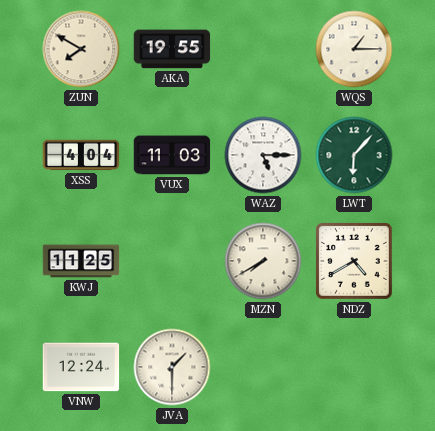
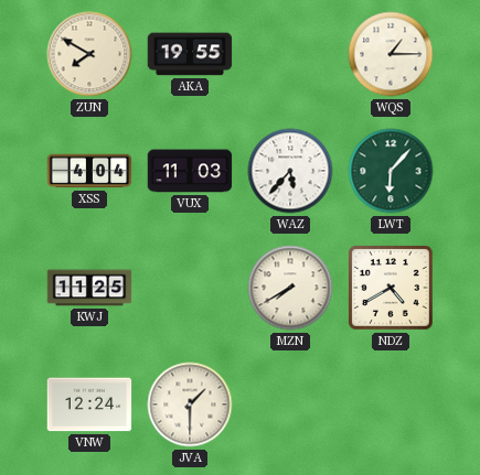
WAZ: 5:15 -> 5:37 (290, 171)
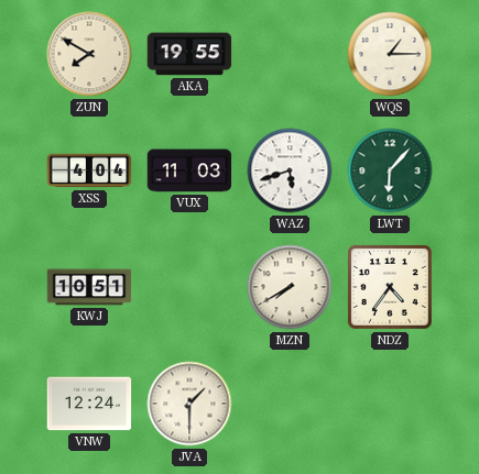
WAZ: 5:37 -> 5:42 (290, 170)
KWJ: 11:25 -> 10:51 (89, 287)
NDZ: 4:40 -> 4:36 (391, 288)
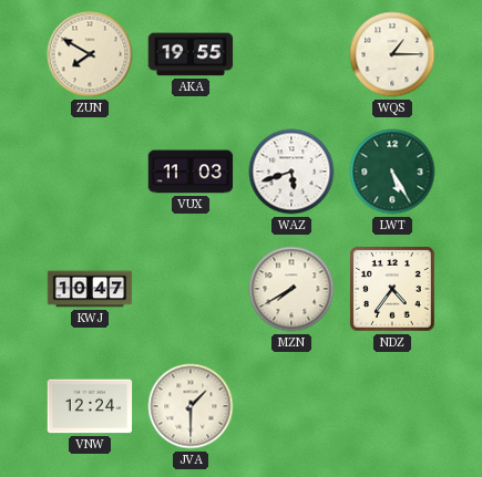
XSS: 4:04 -> none (89, 170)
LWT: 6:07 -> 5:25 (392, 172)
KWJ: 10:51 -> 10:47 (90, 289)
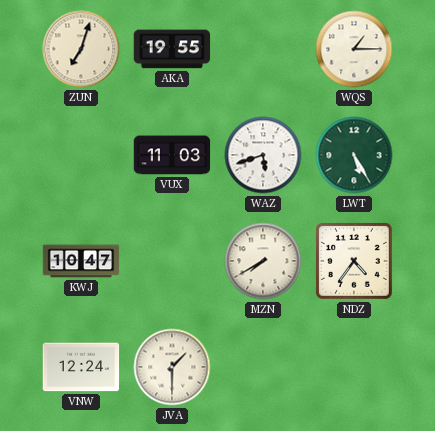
ZUN: 7:50 -> 7:03 (81, 49)
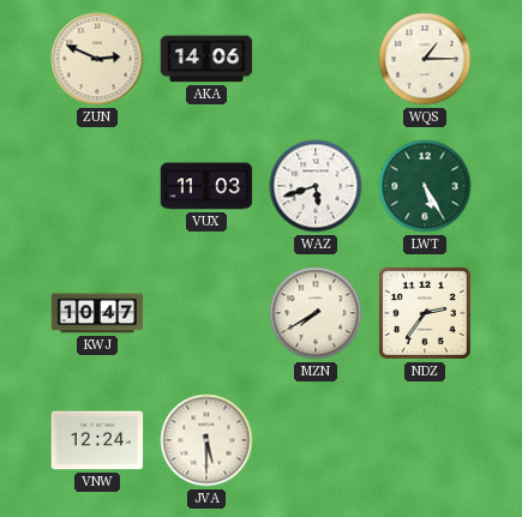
ZUN: 7:03 -> 2:49 (97, 59)
AKA: 19:55 -> 14:06 (206, 59)
NDZ: 4:36 -> 2:36 (426, 314)
JVA: 1:30 -> 5:30 (206, 440)
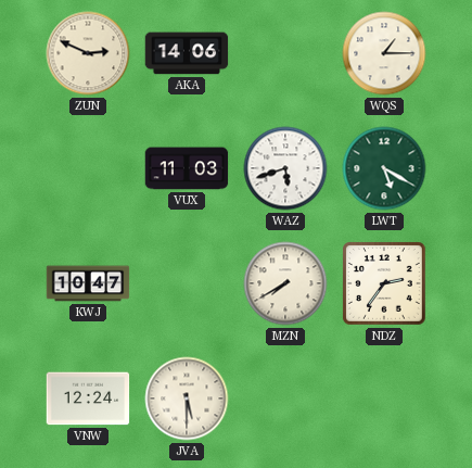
LWT: 5:25 -> 5:20 (384, 168)
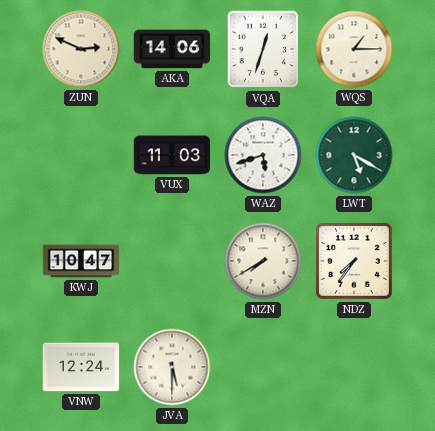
VQA: none -> 12:33 (263, 49)
NDZ: 2:36 -> 7:36 (355, 262)
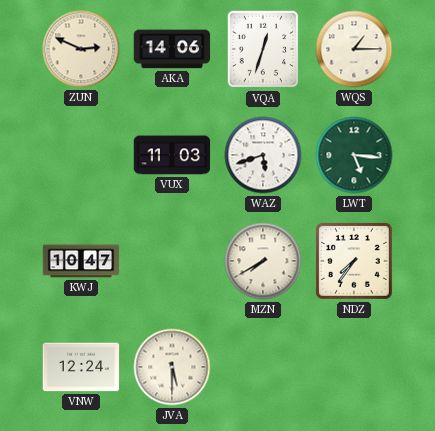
LWT: 5:20 -> 5:16 (354, 155)
